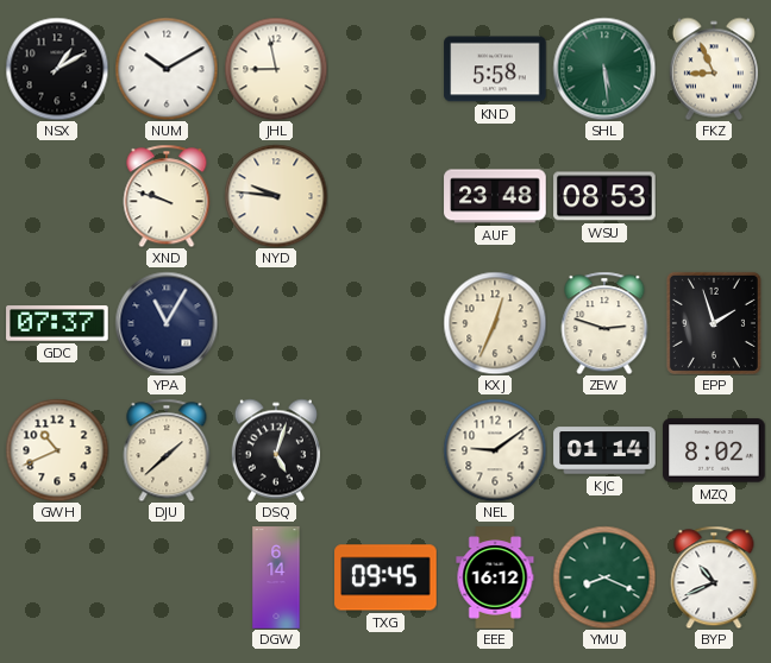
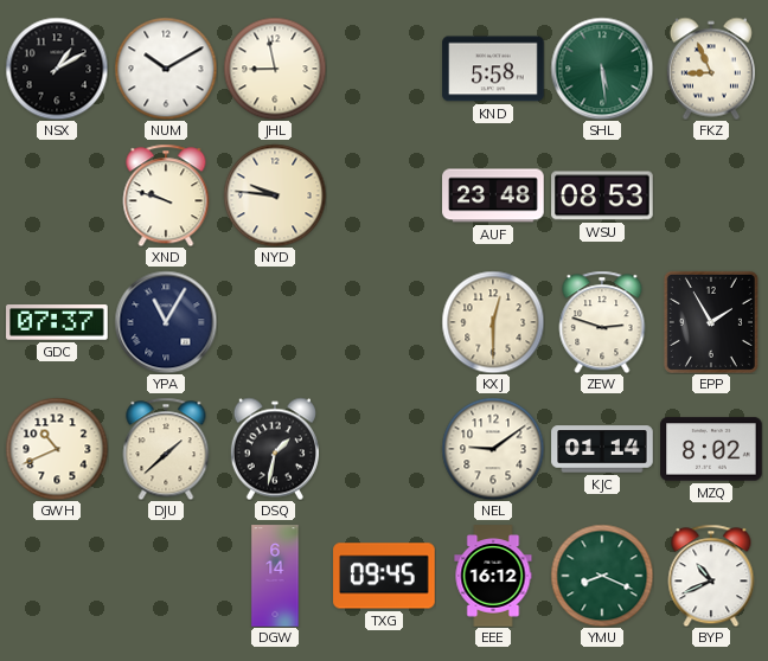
KXJ: 12:34 -> 12:30 (493, 322)
EPP: 1:57 -> 1:55 (711, 322)
DSQ: 5:03 -> 1:32 (275, 449)
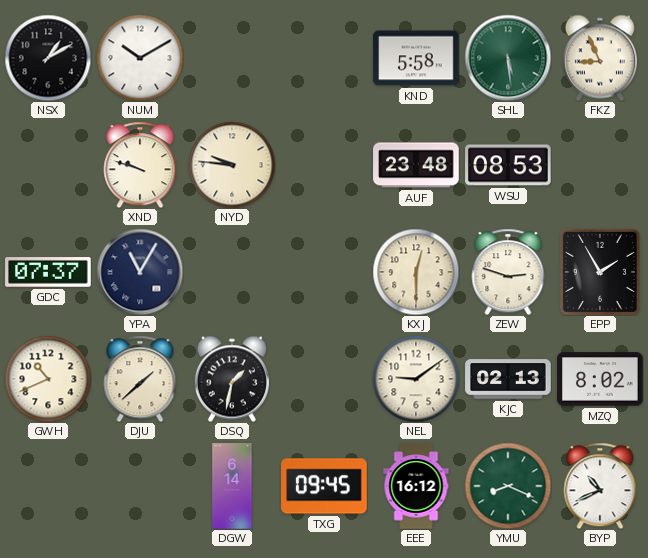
JHL: 8:58 -> none (275, 69)
KJC: 01:14 -> 02:13 (508, 379)
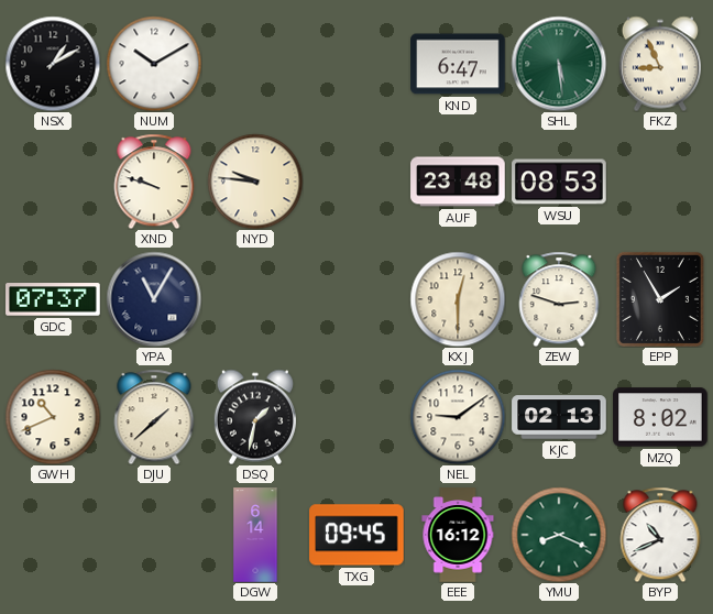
KND: 5:58 -> 6:47 (458, 64)
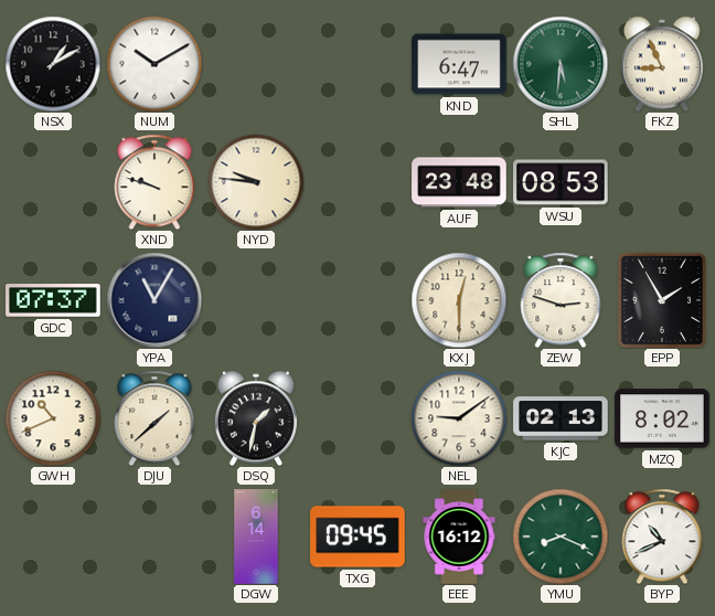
SHL: 5:29 -> 5:31 (561, 64)
